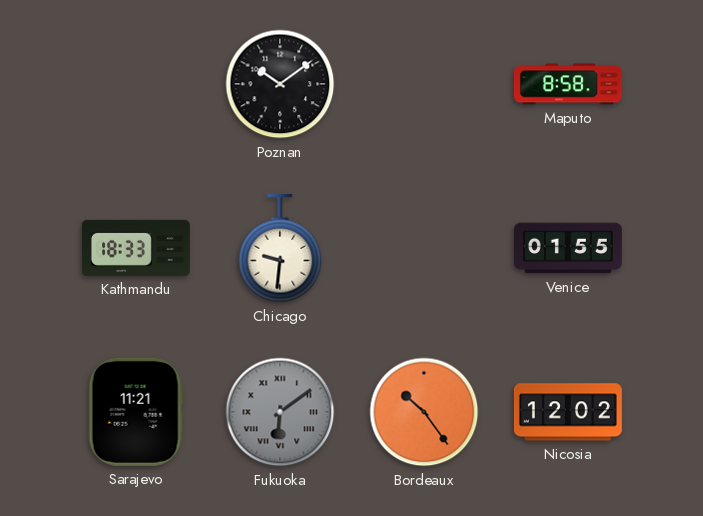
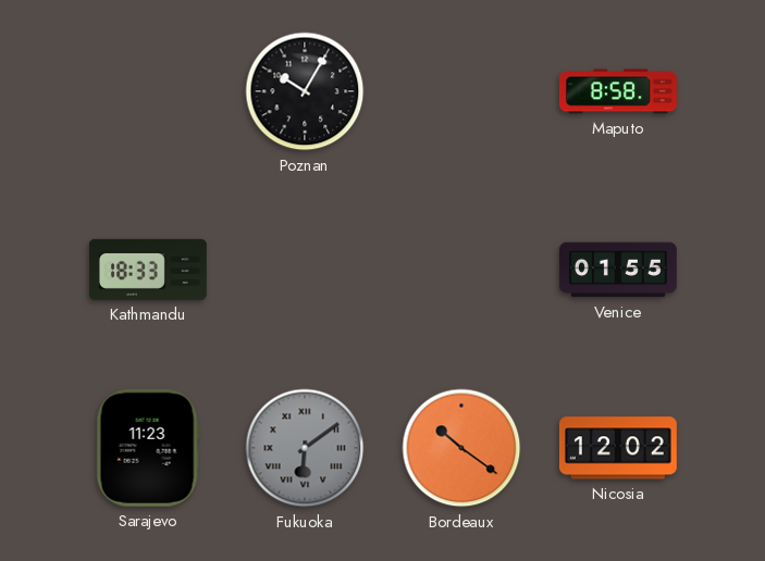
Poznan: 10:09 -> 10:05 (305, 91)
Chicago: 9:31 -> none (280, 248)
Sarajevo: 11:21 -> 11:23 (148, 448)
Bordeaux: 10:24 -> 10:21 (461, 448)
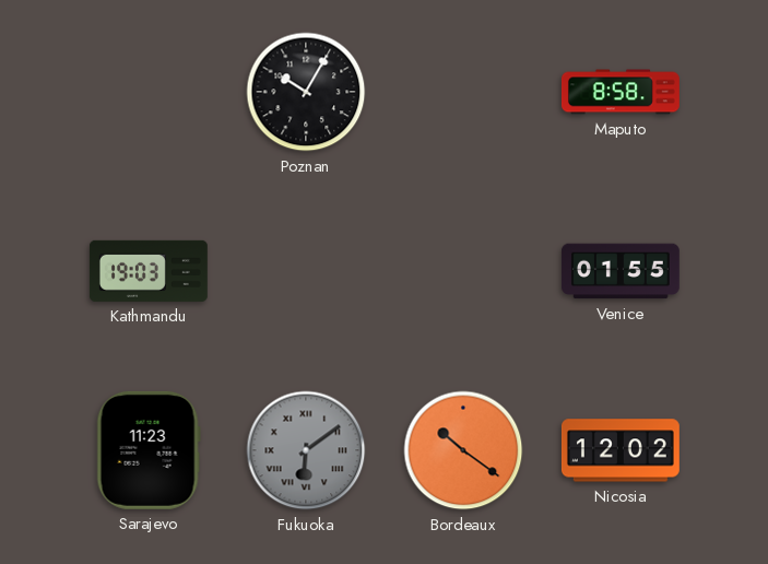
Kathmandu: 18:33 -> 19:03 (149, 271)
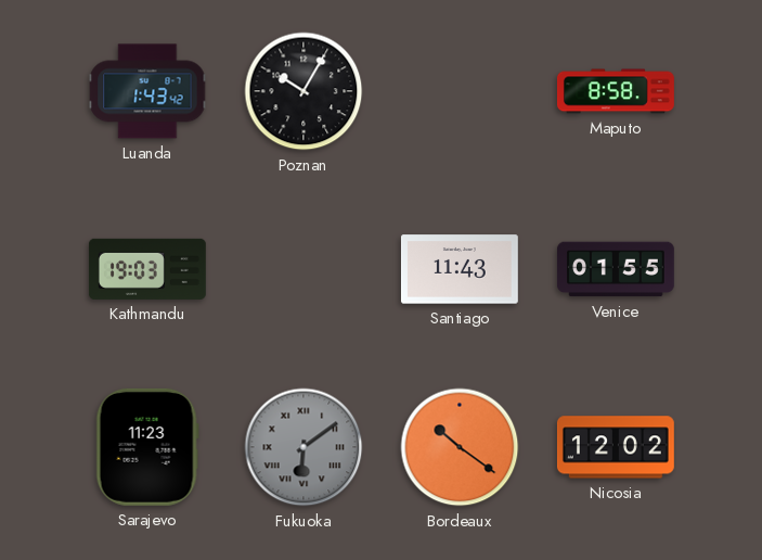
Luanda: none -> 1:43 (147, 91)
Santiago: none -> 11:43 (460, 269)
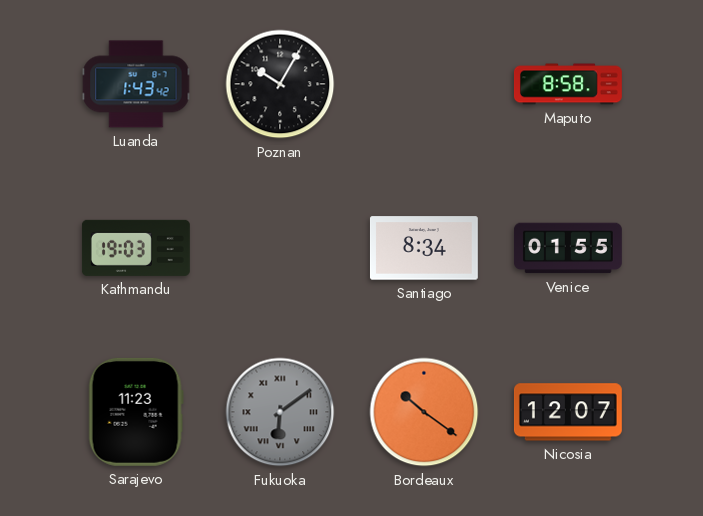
Santiago: 11:43 -> 8:34 (424, 248)
Nicosia: 12:02 -> 12:07 (568, 412)
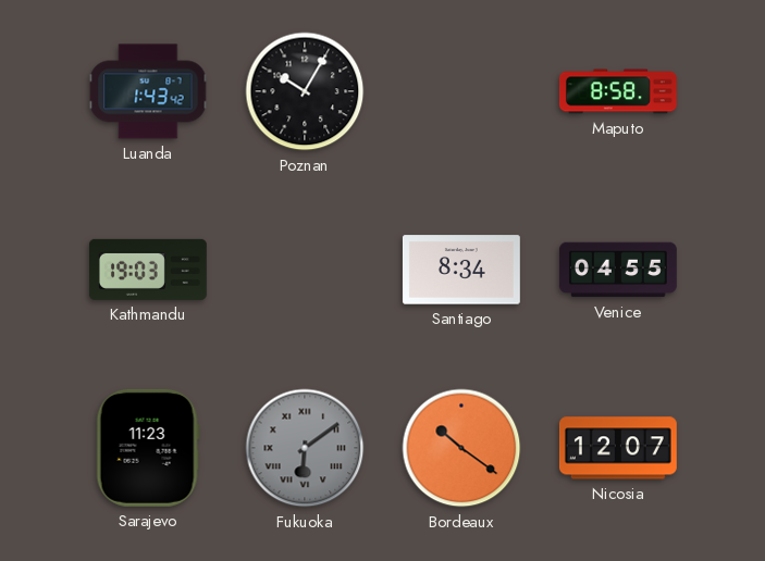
Venice: 01:55 -> 04:55 (618, 270)
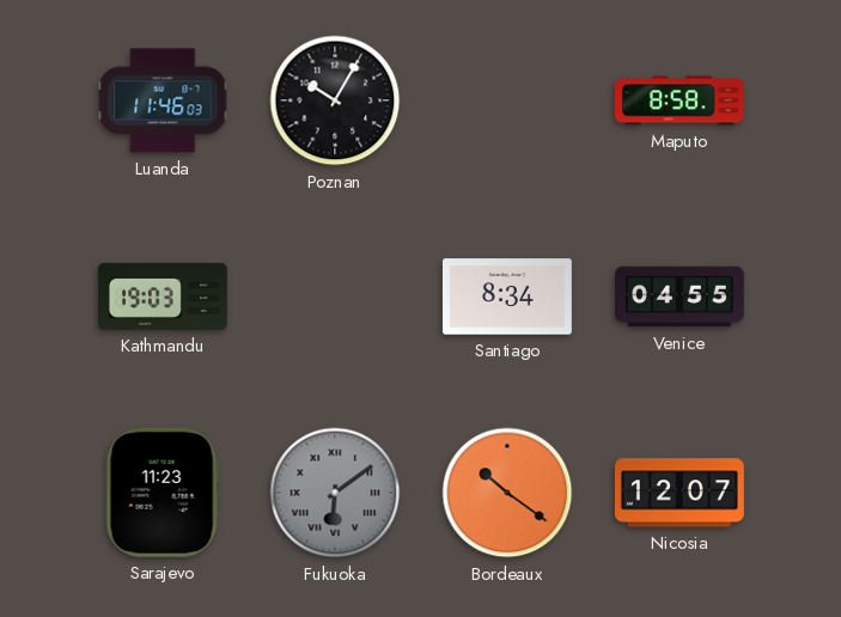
Luanda: 1:43 -> 11:46 (163, 100)
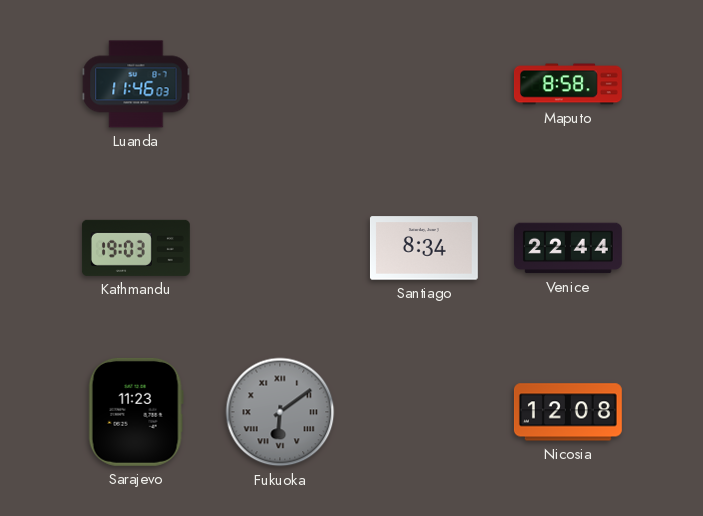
Poznan: 10:05 -> none (335, 100)
Venice: 04:55 -> 22:44 (568, 248)
Bordeaux: 10:21 -> none (507, 493)
Nicosia: 12:07 -> 12:08 (568, 412)
